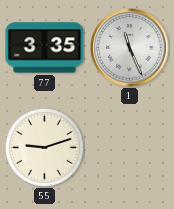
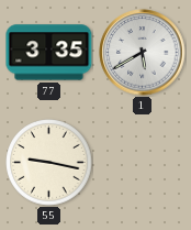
1: 11:26 -> 5:40 (143, 53)
55: 9:12 -> 9:17 (49, 163)
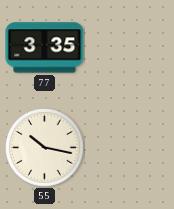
1: 5:40 -> none (143, 53)
55: 9:17 -> 10:17 (45, 148)
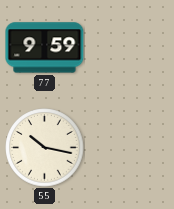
77: 3:35 -> 9:59 (45, 48)
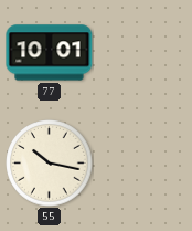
77: 9:59 -> 10:01 (50, 53)
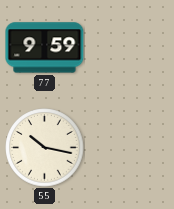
77: 10:01 -> 9:59 (45, 48)
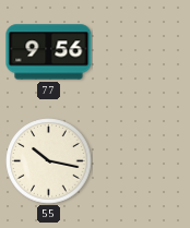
77: 9:59 -> 9:56 (49, 52)
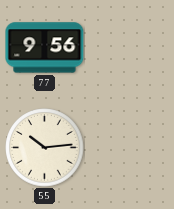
55: 10:17 -> 10:14 (45, 148)
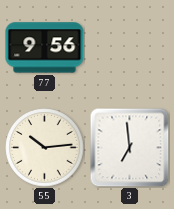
3: none -> 6:59 (129, 147)
